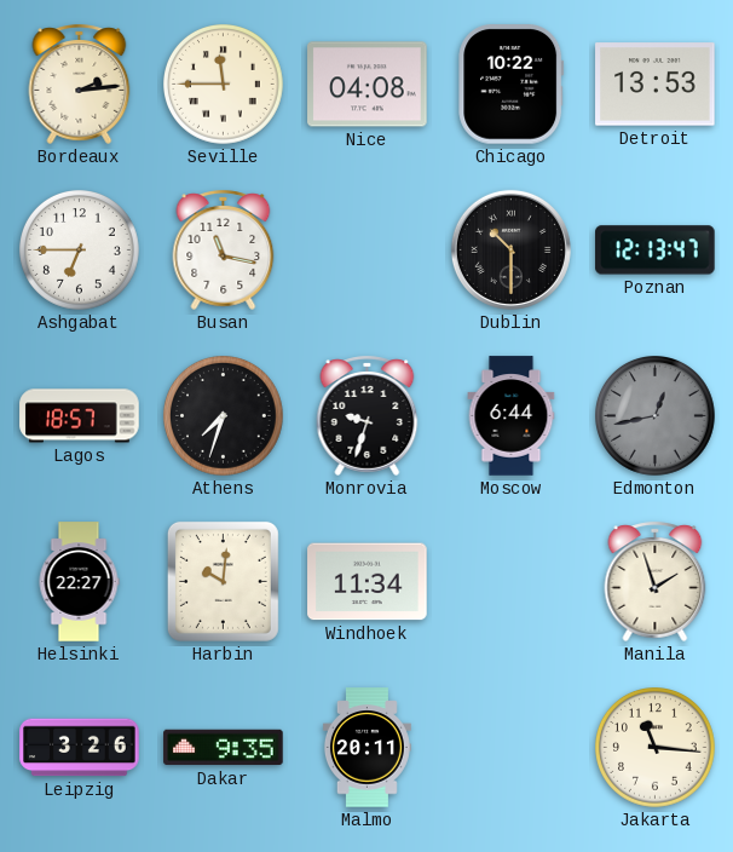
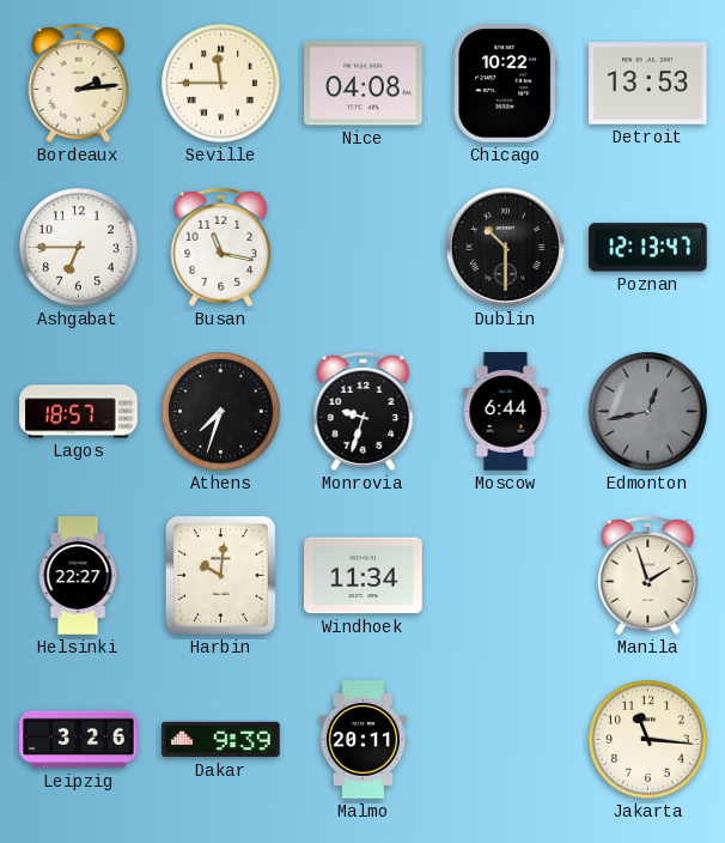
Dakar: 9:35 -> 9:39 (221, 740)
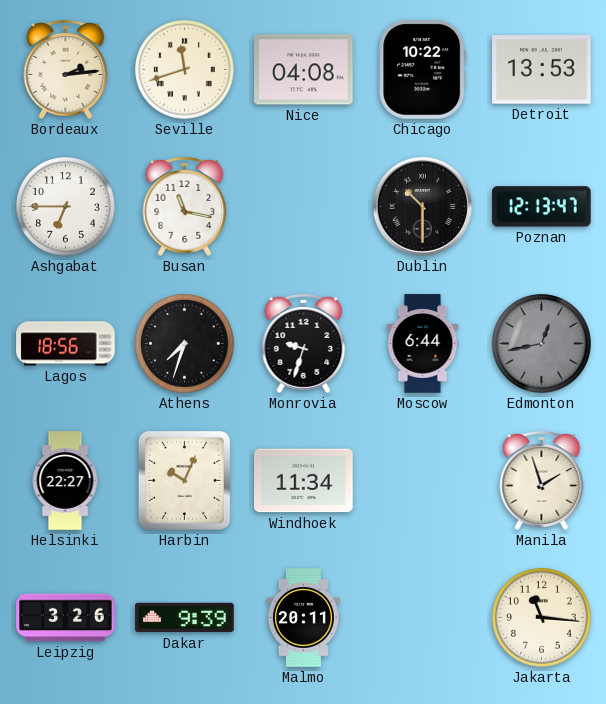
Seville: 11:45 -> 11:42 (185, 70)
Lagos: 18:57 -> 18:56 (66, 344)
Harbin: 10:01 -> 10:04 (184, 480)
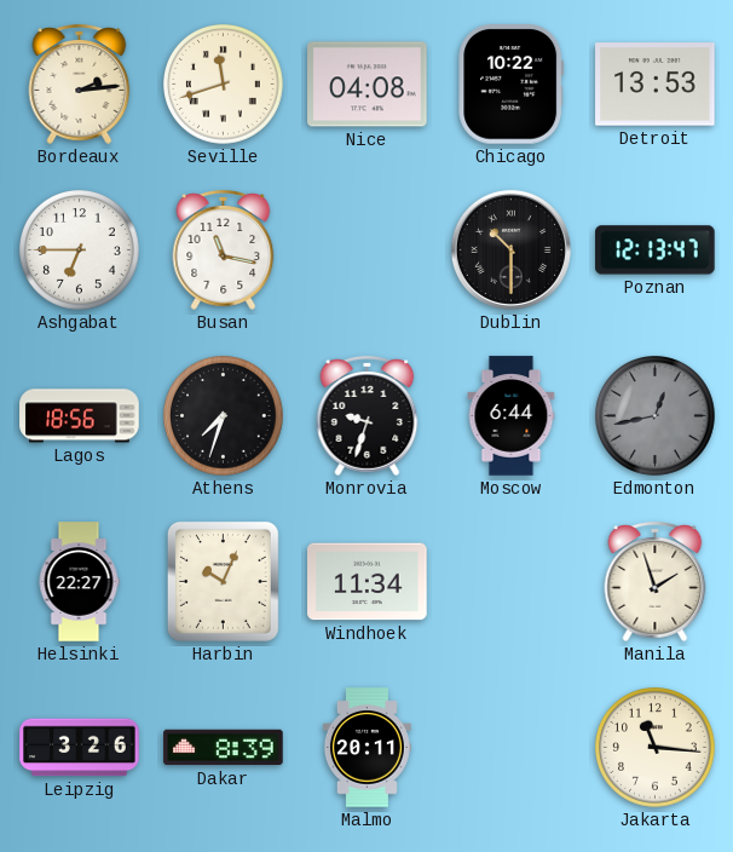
Dakar: 9:39 -> 8:39 (224, 748)
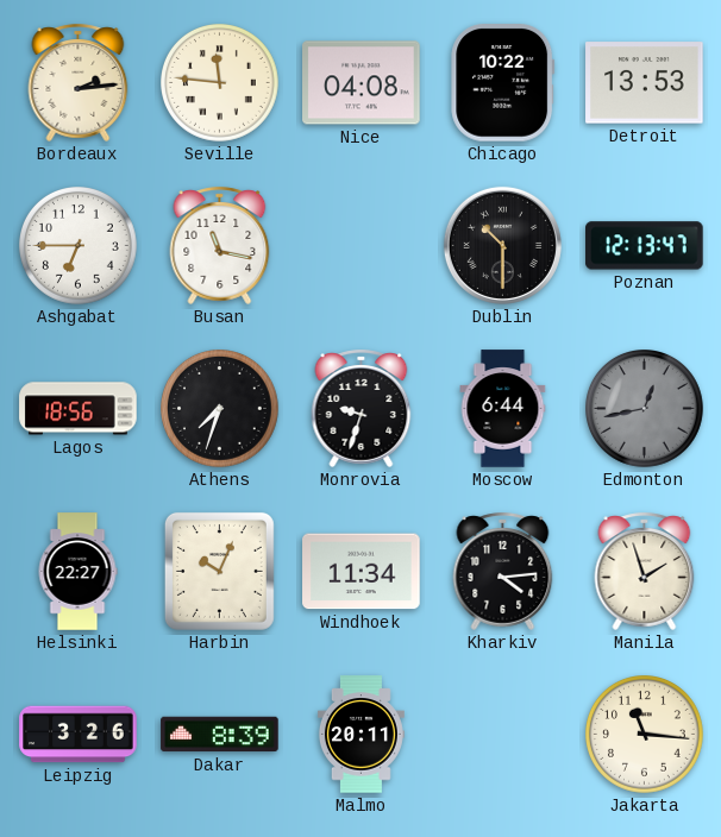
Seville: 11:42 -> 11:46 (220, 83)
Kharkiv: none -> 4:14 (503, 571)
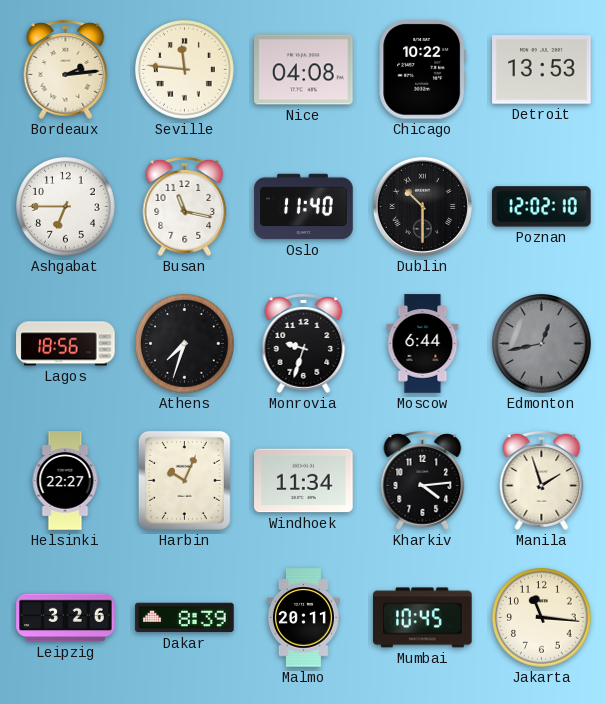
Oslo: none -> 11:40 (304, 207)
Poznan: 12:13 -> 12:02 (542, 207)
Mumbai: none -> 10:45 (423, 618)
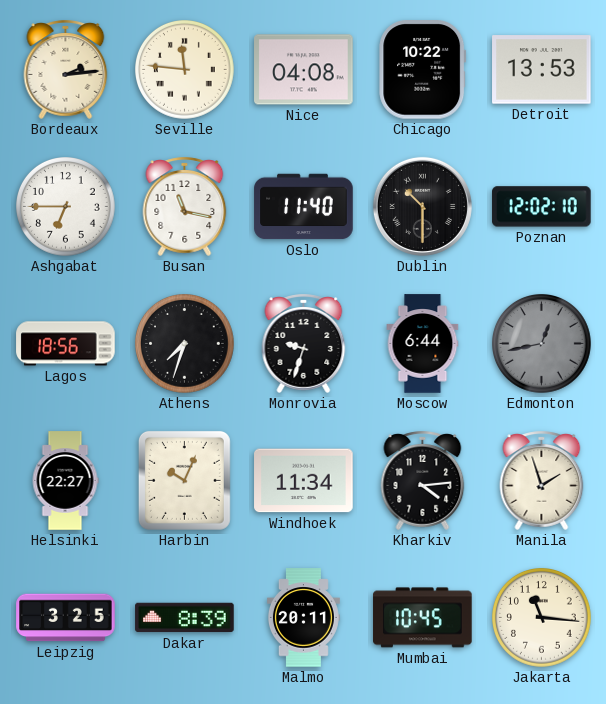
Leipzig: 3:26 -> 3:25 (66, 618)
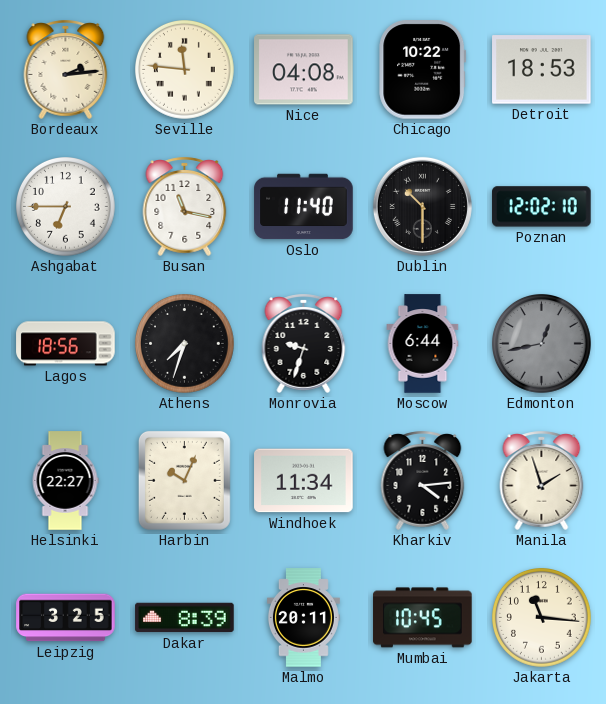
Detroit: 13:53 -> 18:53 (542, 70)
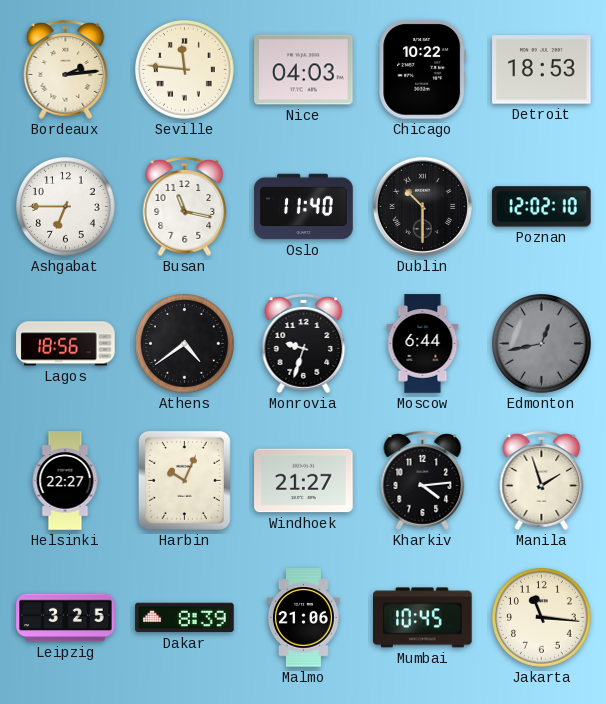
Nice: 04:08 -> 04:03 (304, 70)
Athens: 7:33 -> 4:39 (185, 344)
Windhoek: 11:34 -> 21:27 (304, 481)
Malmo: 20:11 -> 21:06 (303, 618)
